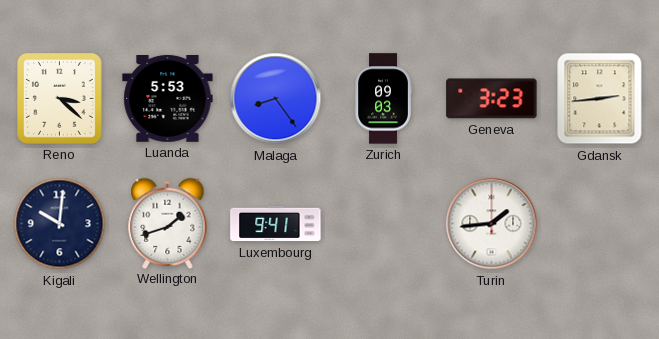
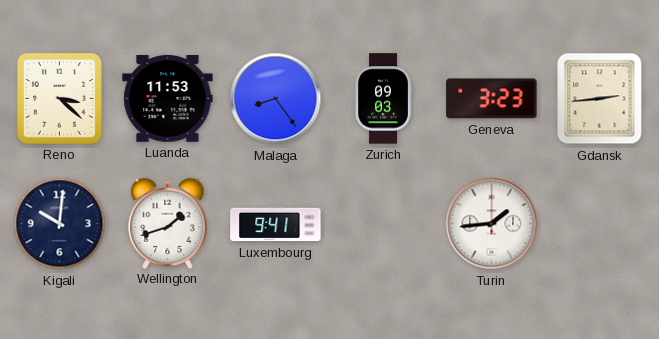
Luanda: 5:53 -> 11:53 (168, 99)
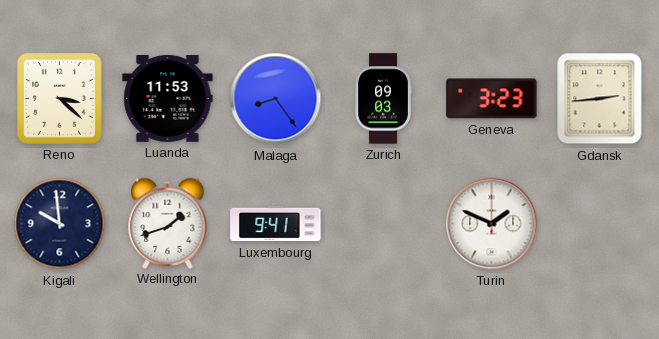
Kigali: 10:01 -> 9:59 (60, 224)
Turin: 1:44 -> 1:49 (492, 224)
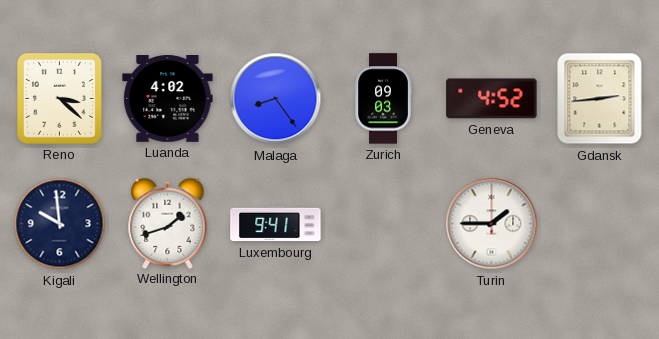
Luanda: 11:53 -> 4:02 (168, 99)
Geneva: 3:23 -> 4:52 (492, 99)
Turin: 1:49 -> 1:45 (492, 224)
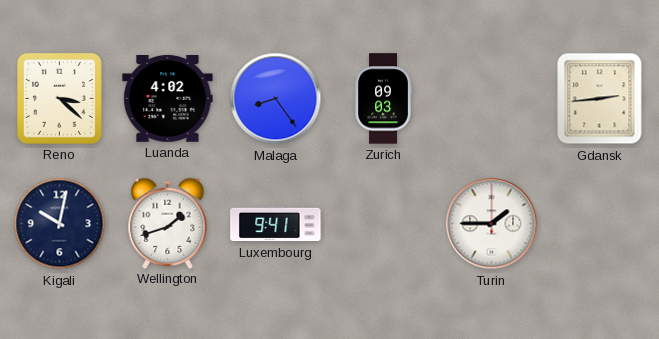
Geneva: 4:52 -> none (492, 99)
Kigali: 9:59 -> 10:02 (60, 224)
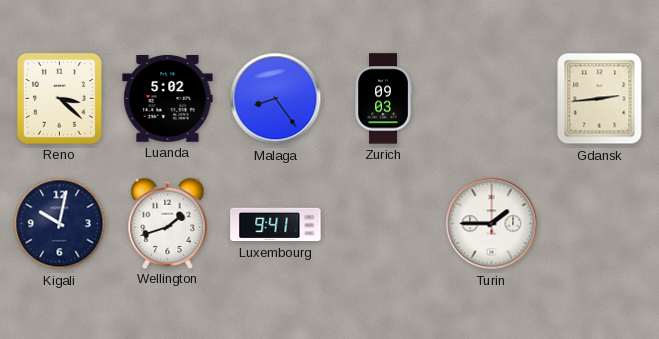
Luanda: 4:02 -> 5:02 (168, 99)
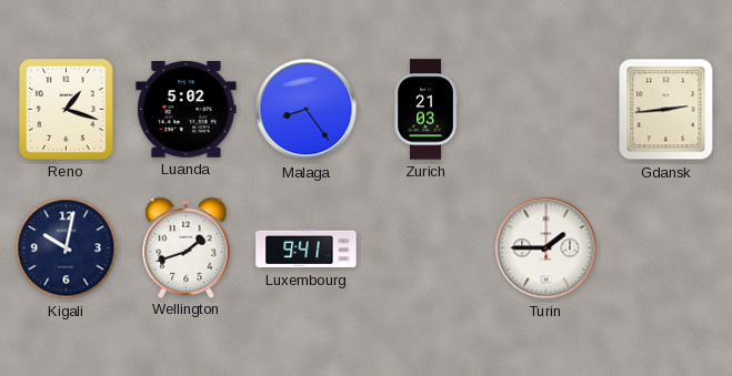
Reno: 3:22 -> 1:18 (66, 109)
Zurich: 09:03 -> 21:03 (425, 110)
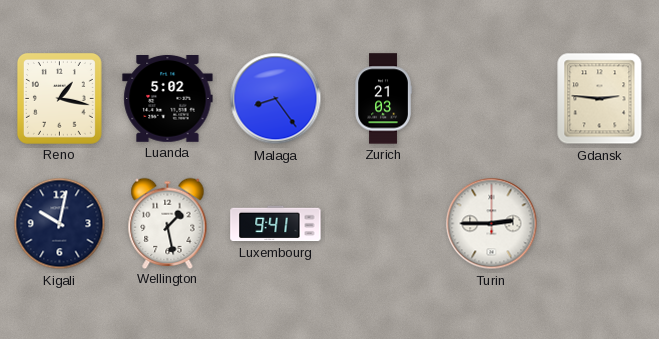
Reno: 1:18 -> 1:17 (59, 98)
Gdansk: 2:44 -> 2:46 (600, 99)
Wellington: 1:42 -> 1:28 (168, 223)
Turin: 1:45 -> 2:45 (492, 224)
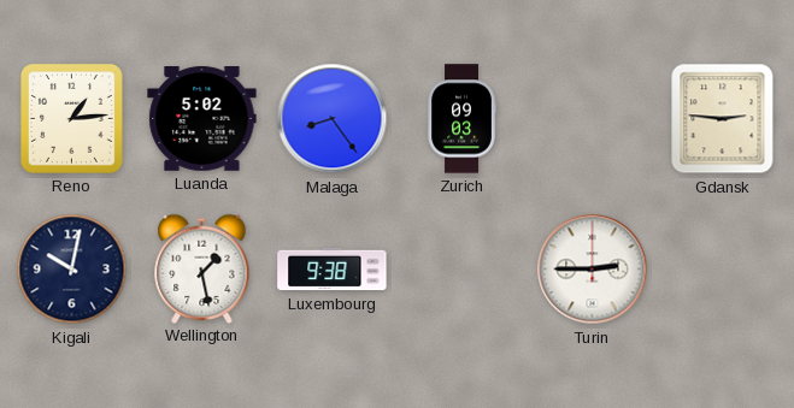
Reno: 1:17 -> 1:14 (71, 118)
Zurich: 21:03 -> 09:03 (461, 119)
Luxembourg: 9:41 -> 9:38 (333, 270)
